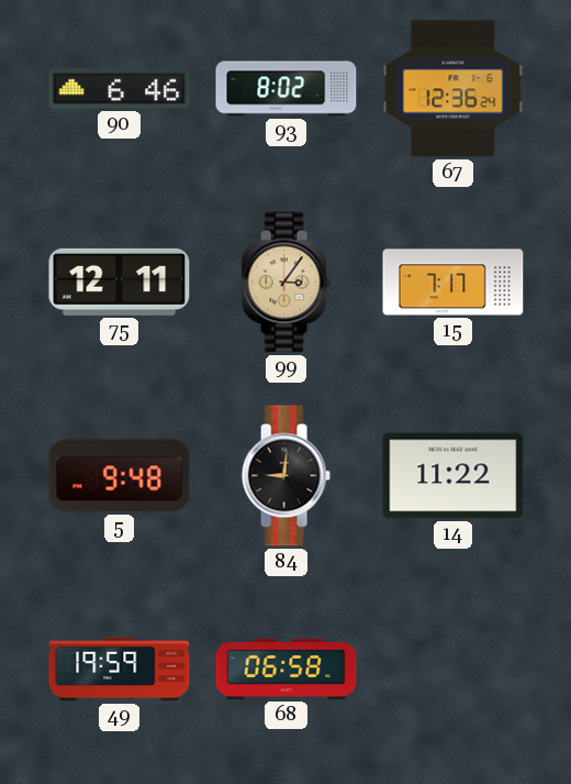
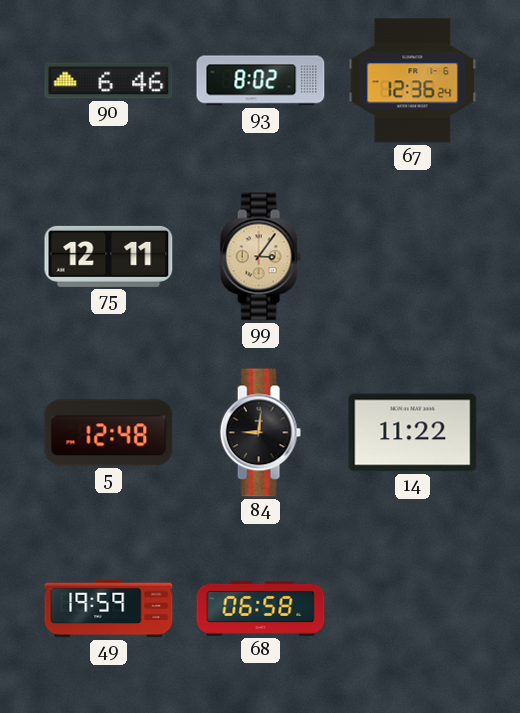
15: 7:17 -> none (454, 283)
5: 9:48 -> 12:48 (109, 433)
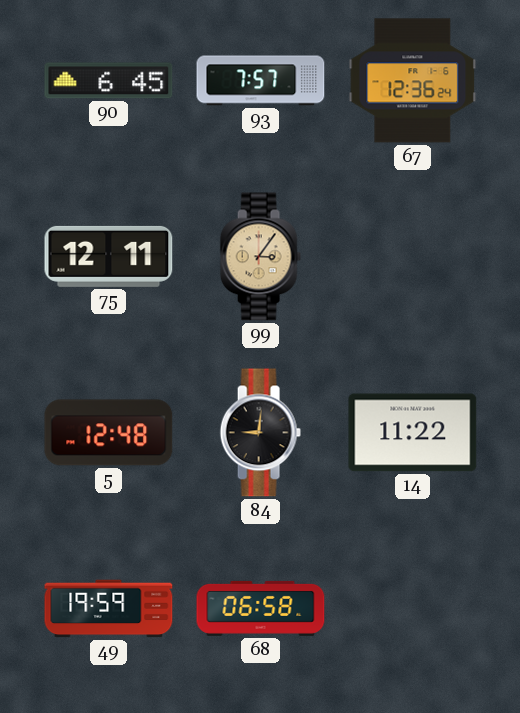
90: 6:46 -> 6:45 (109, 81)
93: 8:02 -> 7:57 (261, 81)
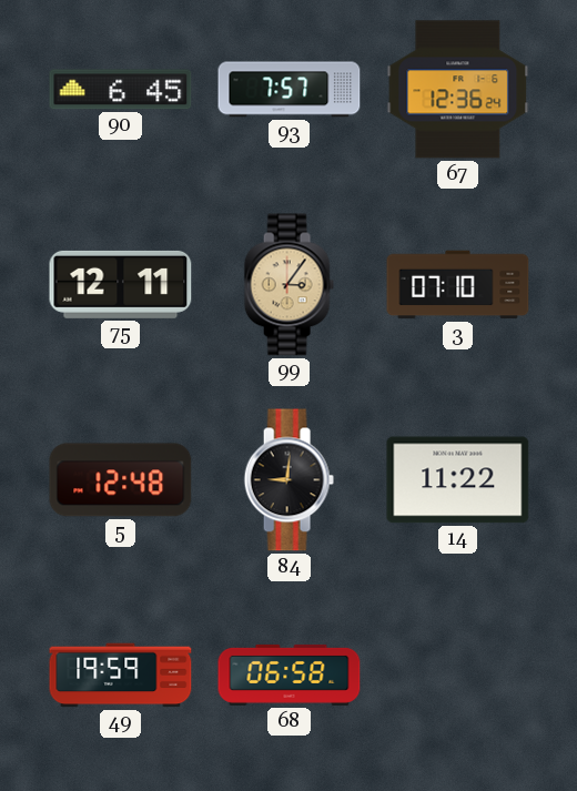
3: none -> 07:10 (458, 285)
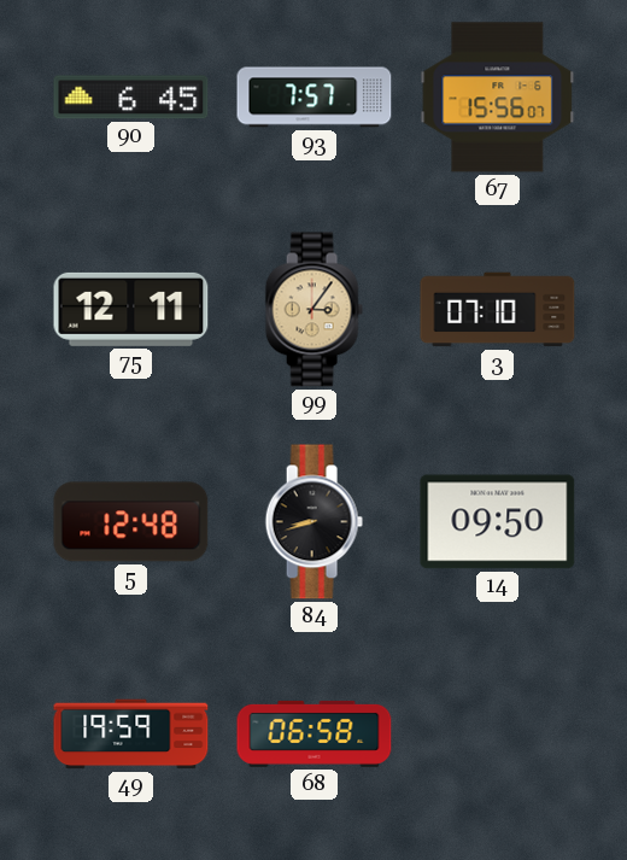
67: 12:36 -> 15:56 (498, 98)
84: 9:01 -> 8:42 (313, 522)
14: 11:22 -> 09:50 (498, 522)
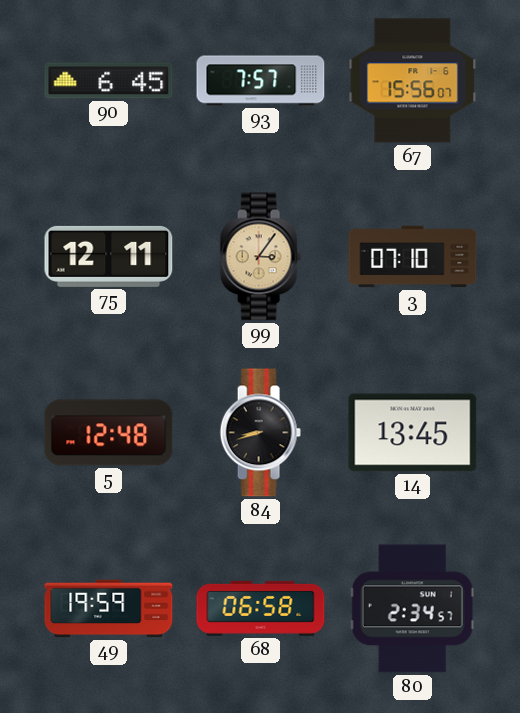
14: 09:50 -> 13:45 (413, 433)
80: none -> 2:34 (412, 609)
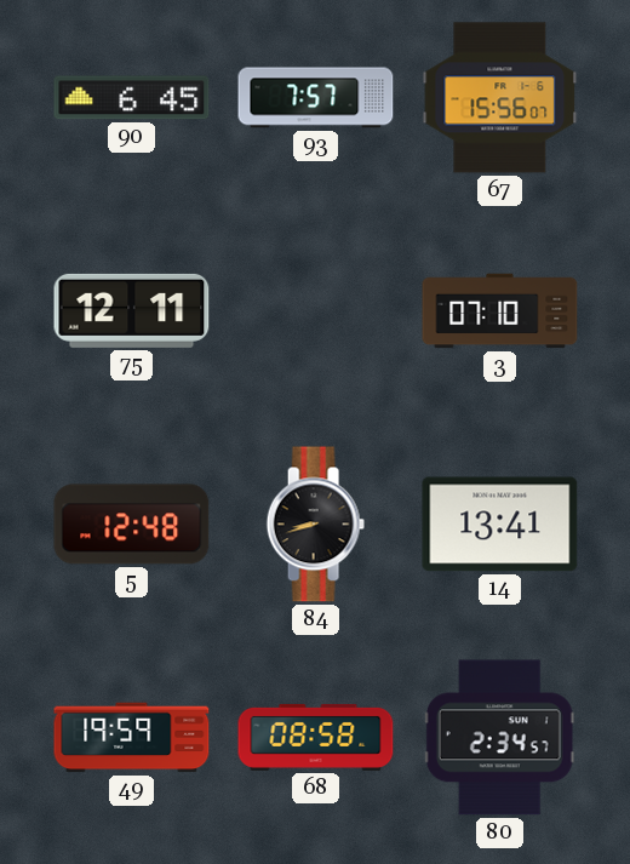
99: 3:06 -> none (260, 257)
14: 13:45 -> 13:41 (500, 525)
68: 06:58 -> 08:58 (316, 737)
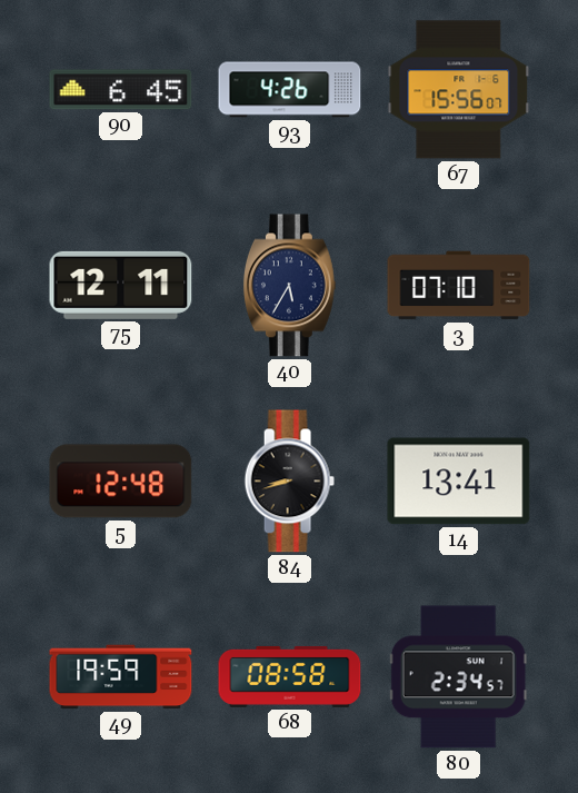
93: 7:57 -> 4:26 (290, 90)
40: none -> 5:35 (289, 286)
